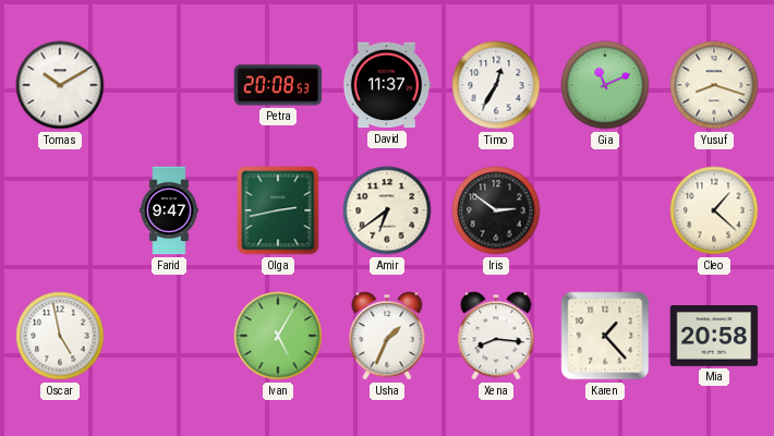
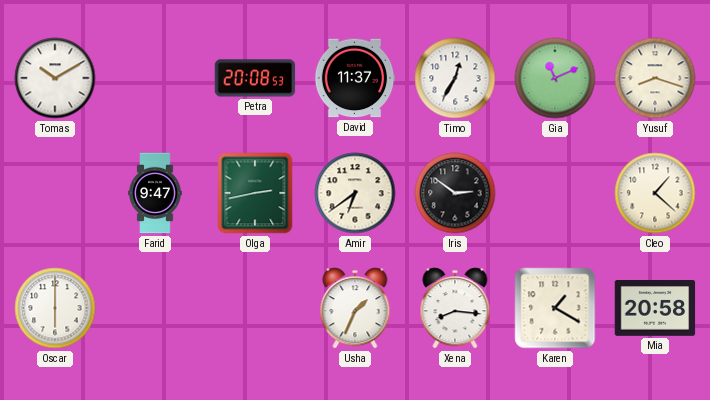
Oscar: 4:58 -> 6:00 (55, 308)
Ivan: 5:05 -> none (278, 336)
Karen: 1:23 -> 1:20 (555, 308)
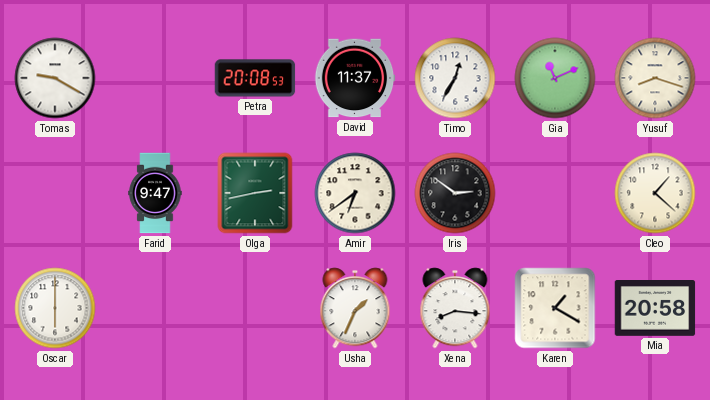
Tomas: 10:10 -> 9:20 (55, 78)
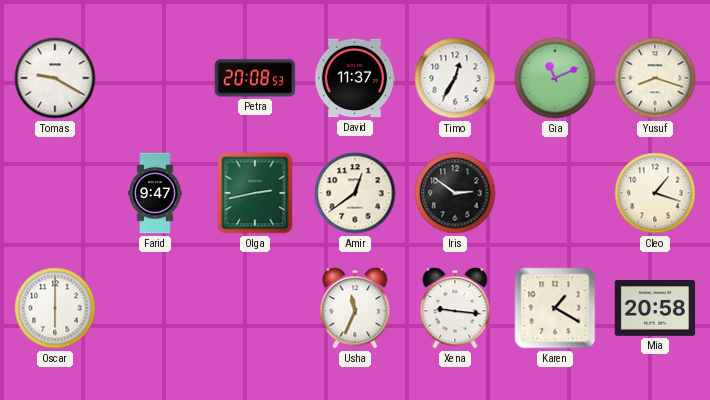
Amir: 6:39 -> 12:39 (355, 193)
Cleo: 1:22 -> 1:18 (655, 193)
Usha: 1:34 -> 11:34 (355, 308)
Xena: 8:16 -> 9:16 (455, 308)
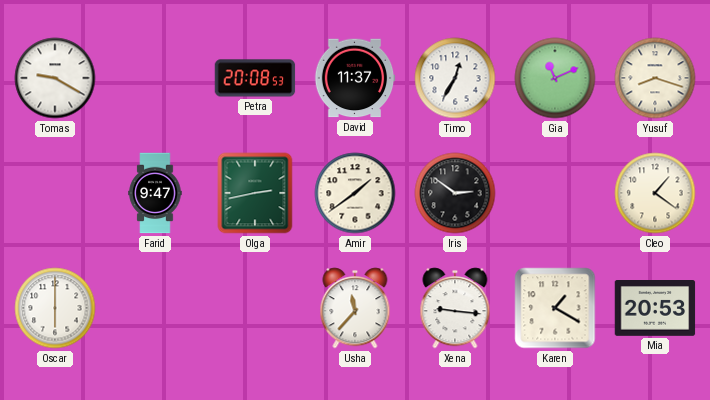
Amir: 12:39 -> 1:39 (355, 193)
Cleo: 1:18 -> 1:21 (655, 193)
Usha: 11:34 -> 11:37 (355, 308)
Mia: 20:58 -> 20:53 (655, 309)
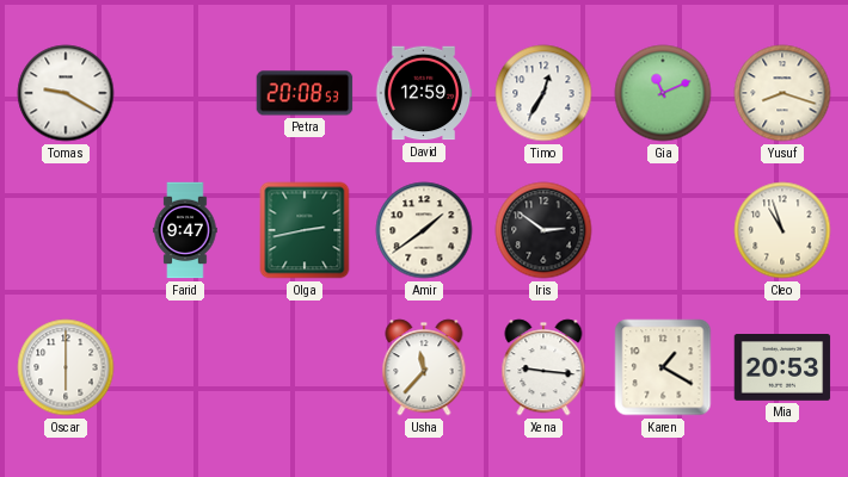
David: 11:37 -> 12:59 (424, 93)
Cleo: 1:21 -> 10:57 (782, 230)
